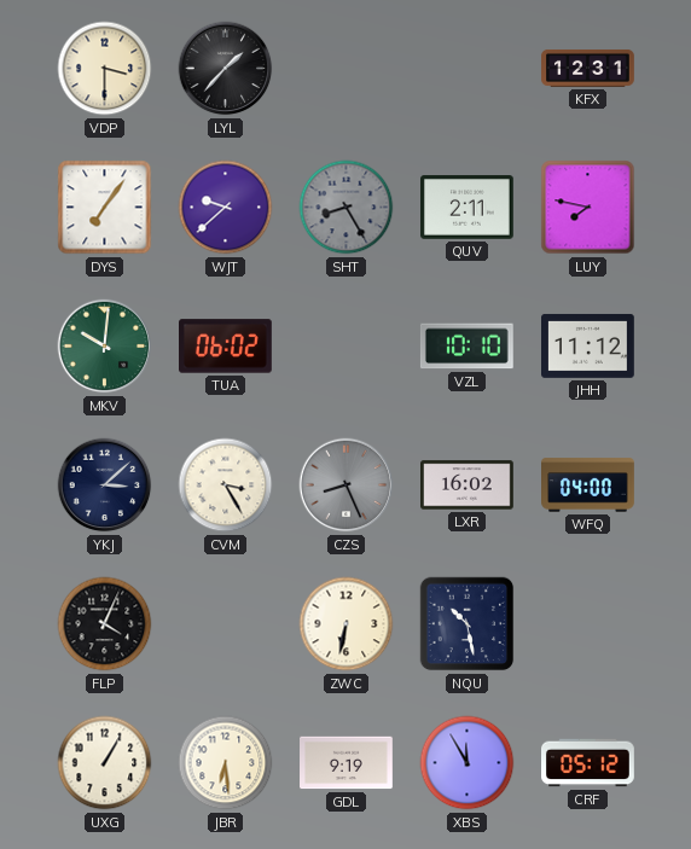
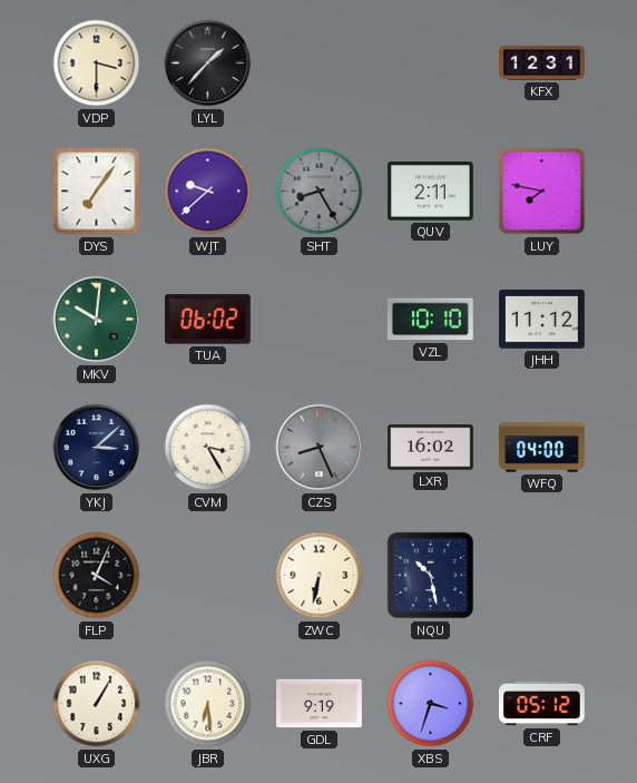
XBS: 11:55 -> 3:33 (431, 704)
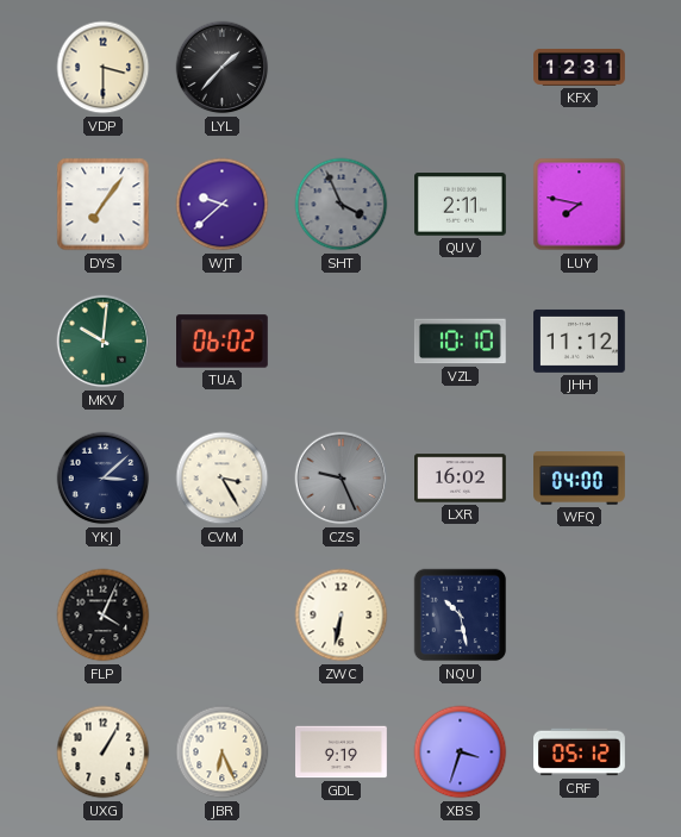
SHT: 8:25 -> 3:56 (342, 205)
CZS: 8:26 -> 9:26 (342, 479)
JBR: 6:29 -> 6:26 (223, 752)
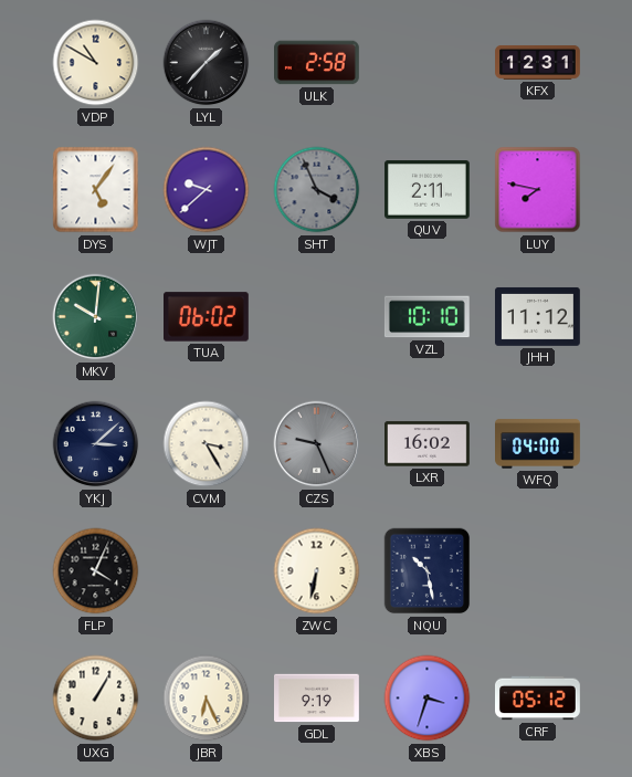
VDP: 3:30 -> 10:50 (96, 63)
ULK: none -> 2:58 (317, 63)
DYS: 7:06 -> 5:06 (96, 190)
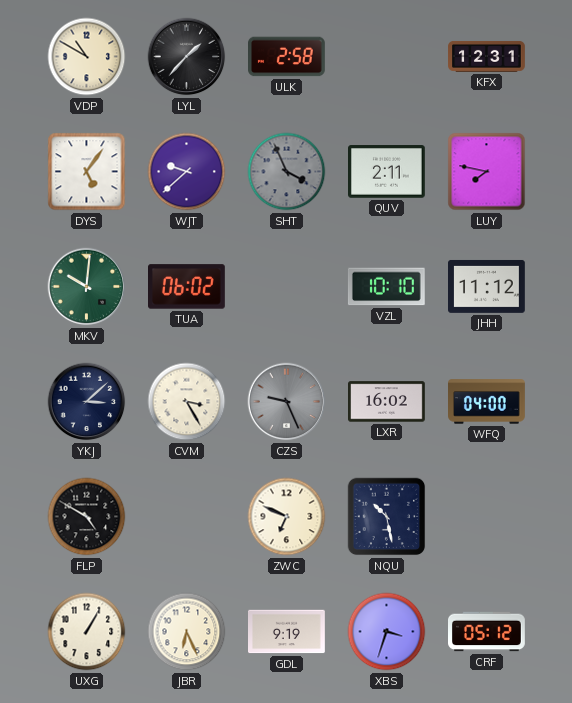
FLP: 4:04 -> 4:50 (87, 517)
ZWC: 6:32 -> 6:49 (287, 517)
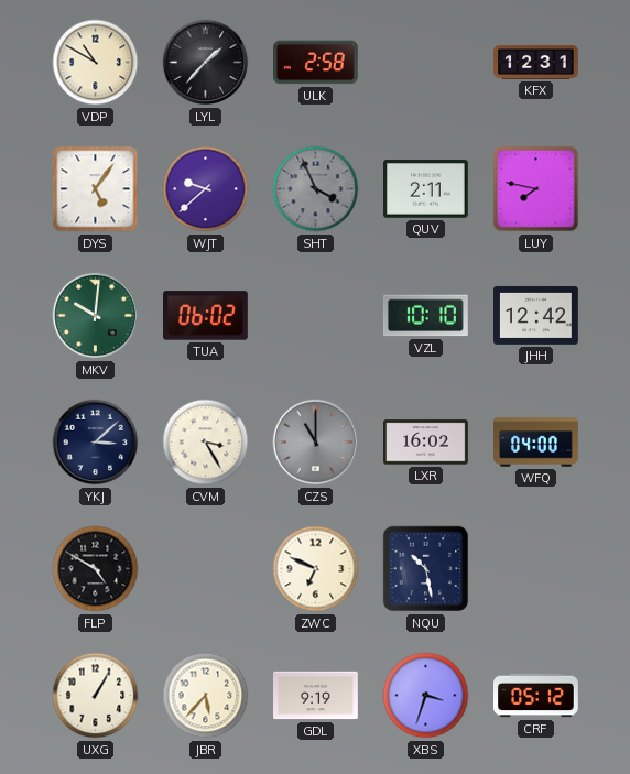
JHH: 11:12 -> 12:42 (536, 315)
CZS: 9:26 -> 11:00 (316, 443)
JBR: 6:26 -> 5:37 (206, 696)
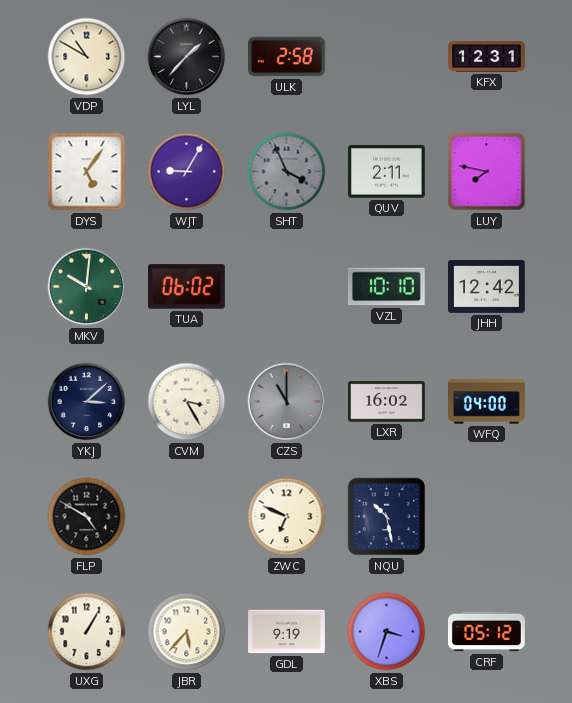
WJT: 9:38 -> 9:05 (187, 172)
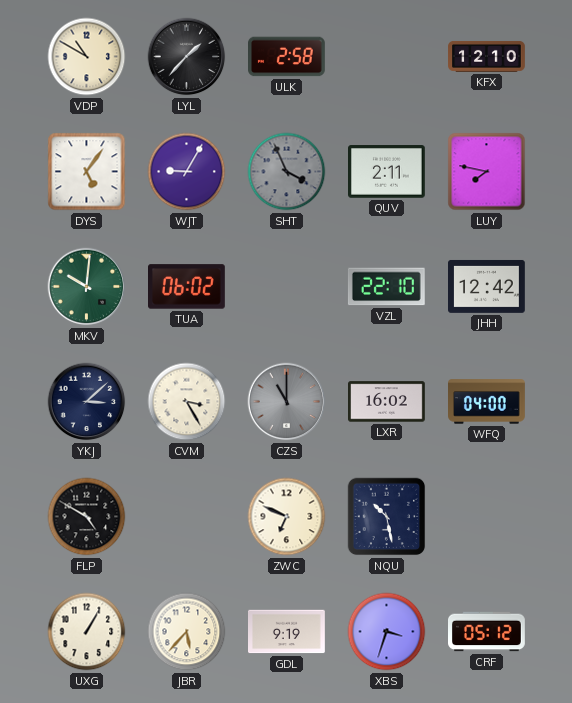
KFX: 12:31 -> 12:10 (487, 56)
VZL: 10:10 -> 22:10 (386, 287)
